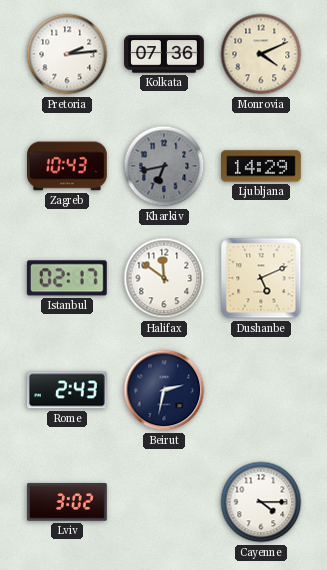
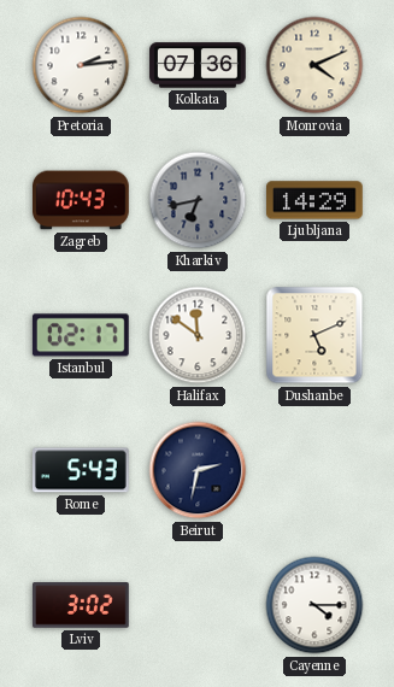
Rome: 2:43 -> 5:43 (82, 470)
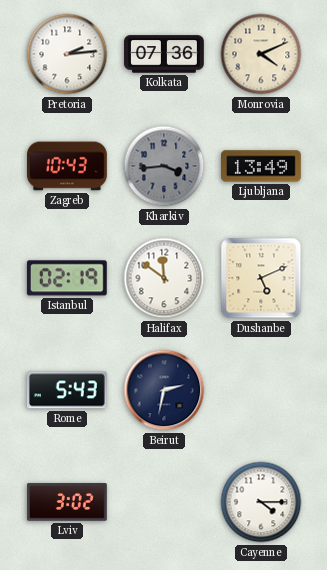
Kharkiv: 6:43 -> 3:44 (164, 166)
Ljubljana: 14:29 -> 13:49 (262, 166)
Istanbul: 02:17 -> 02:19 (67, 278)
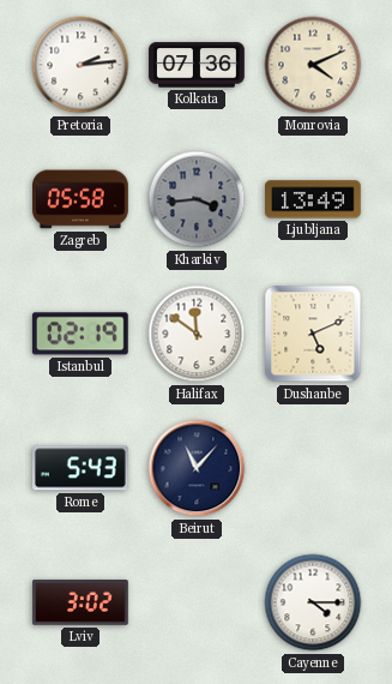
Zagreb: 10:43 -> 05:58 (82, 199)
Beirut: 2:32 -> 11:07 (197, 468)
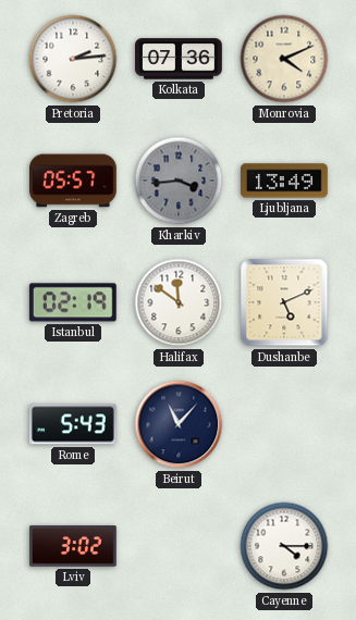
Zagreb: 05:58 -> 05:57 (74, 181)
